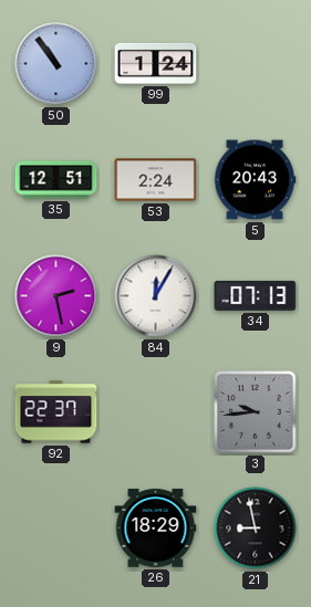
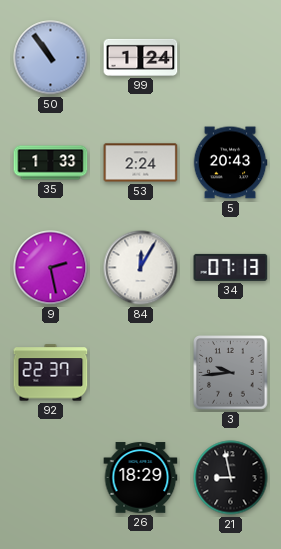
35: 12:51 -> 1:33 (51, 163)
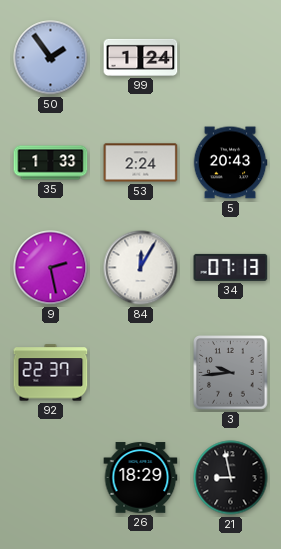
50: 10:54 -> 1:54 (51, 58)
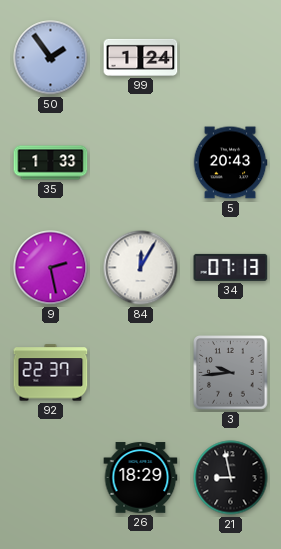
53: 2:24 -> none (141, 163)
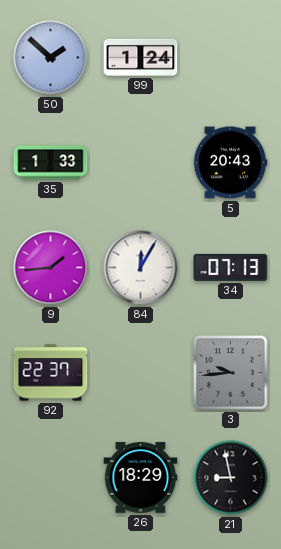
50: 1:54 -> 1:52 (51, 58)
9: 2:28 -> 1:44 (51, 268)
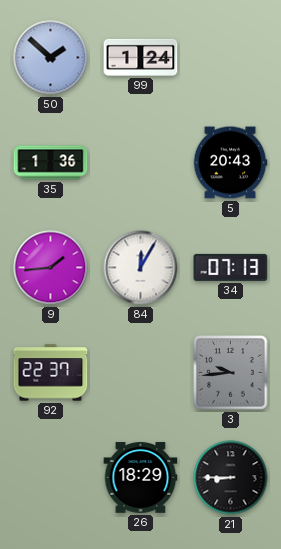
35: 1:33 -> 1:36 (51, 163)
21: 8:58 -> 8:45 (231, 478)
